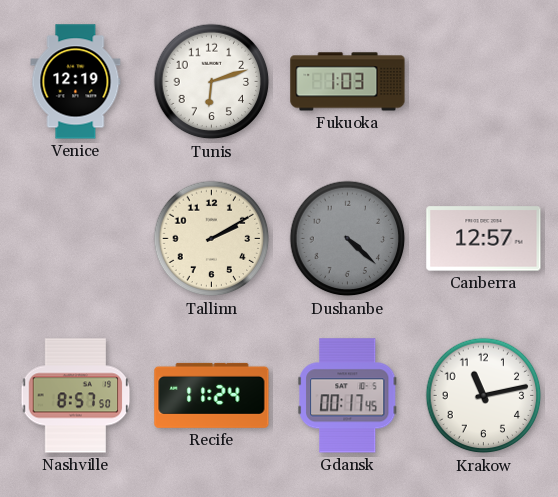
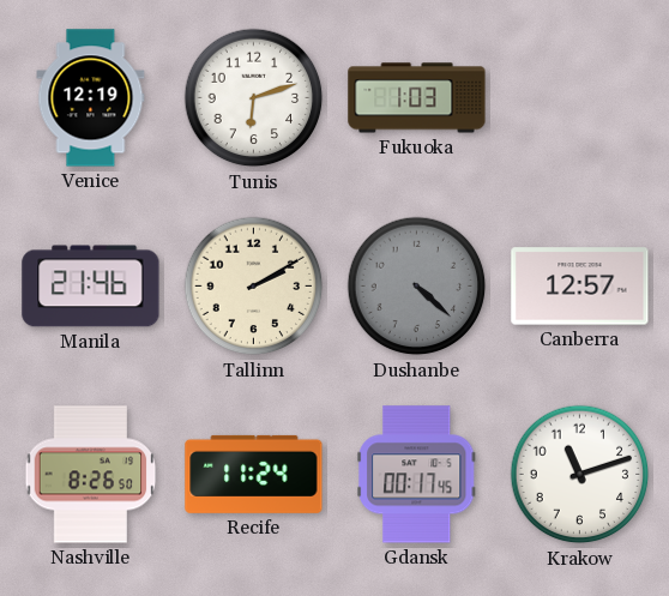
Manila: none -> 21:46 (91, 287)
Nashville: 8:57 -> 8:26 (91, 475)
Krakow: 11:13 -> 11:12 (580, 475)
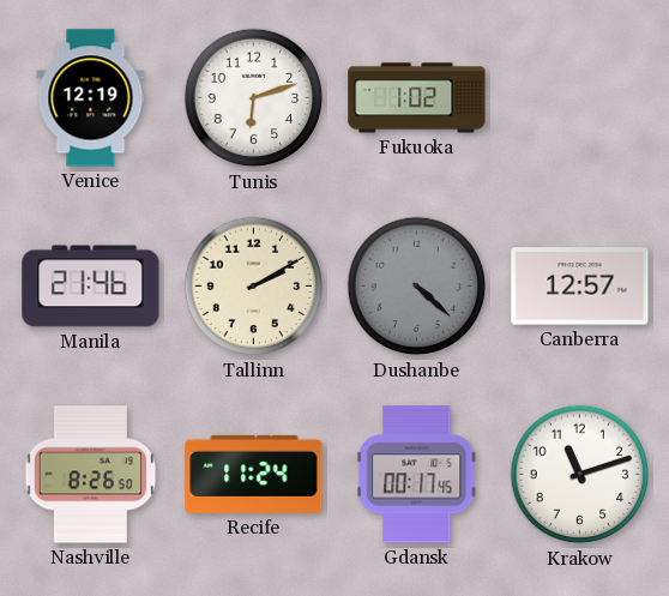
Fukuoka: 1:03 -> 1:02 (417, 98)
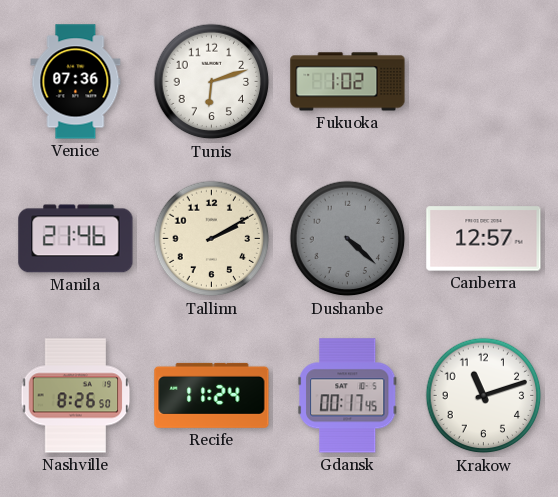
Venice: 12:19 -> 07:36 (76, 82)
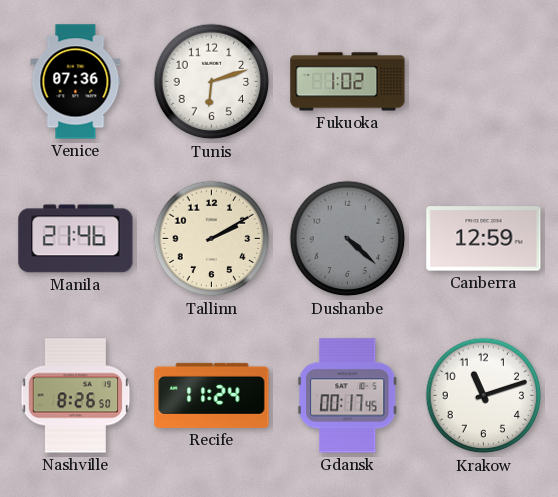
Canberra: 12:57 -> 12:59 (484, 239)
